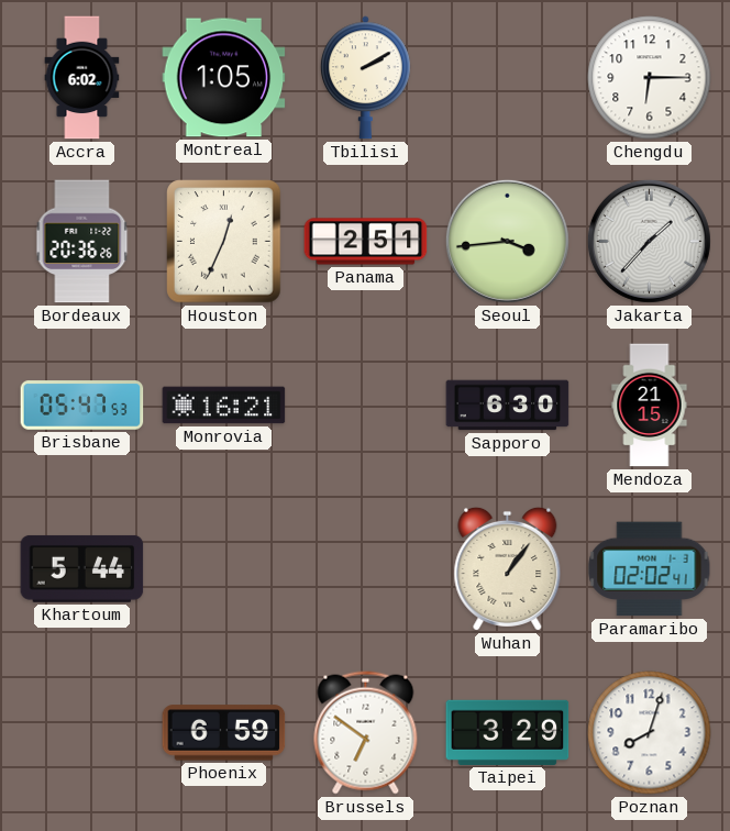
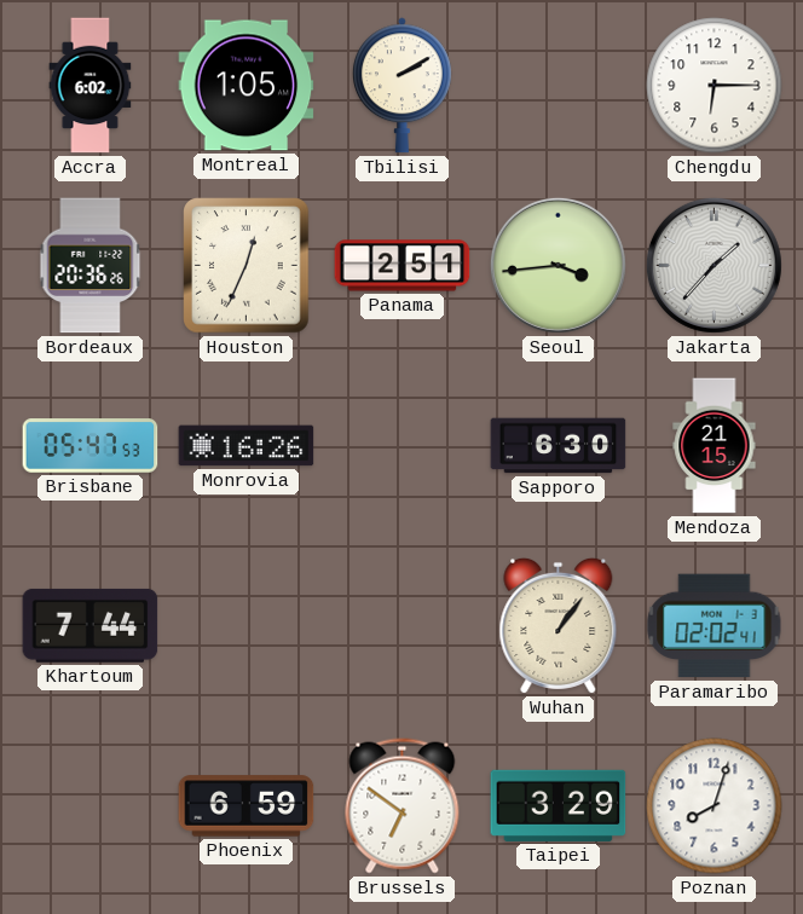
Monrovia: 16:21 -> 16:26 (247, 446)
Khartoum: 5:44 -> 7:44 (91, 625)
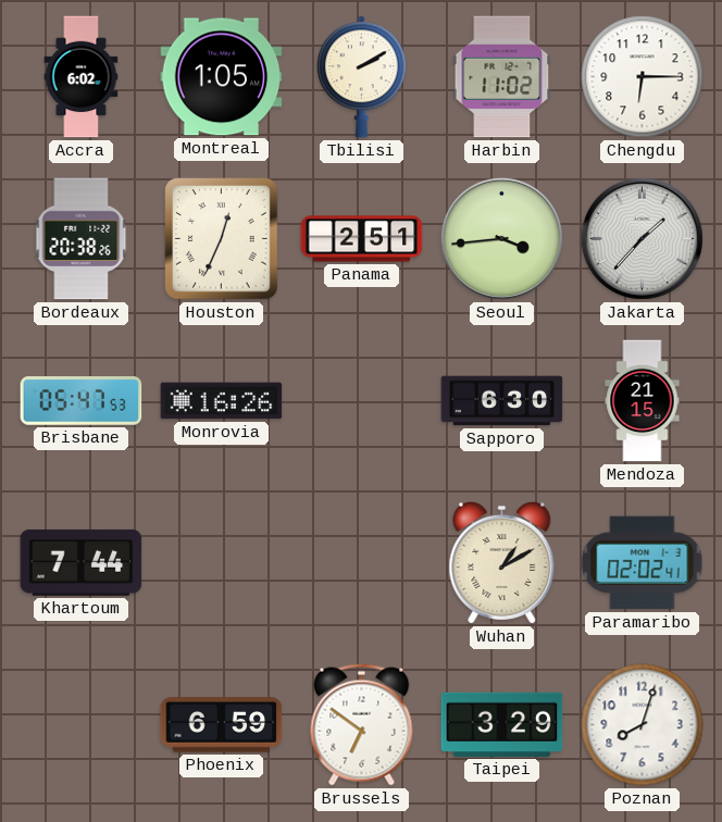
Harbin: none -> 11:02 (502, 77)
Bordeaux: 20:36 -> 20:38 (82, 239)
Wuhan: 1:06 -> 1:10 (502, 562)
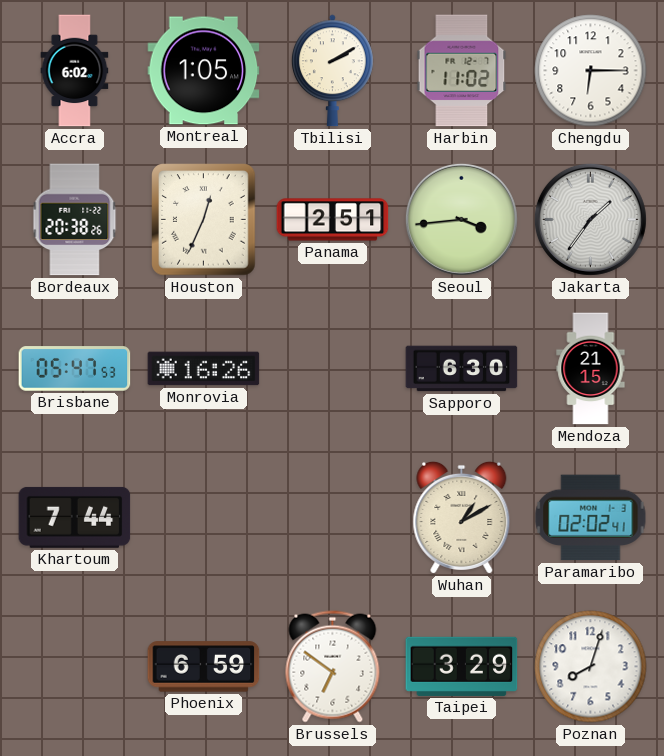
Jakarta: 1:37 -> 1:36 (590, 219)
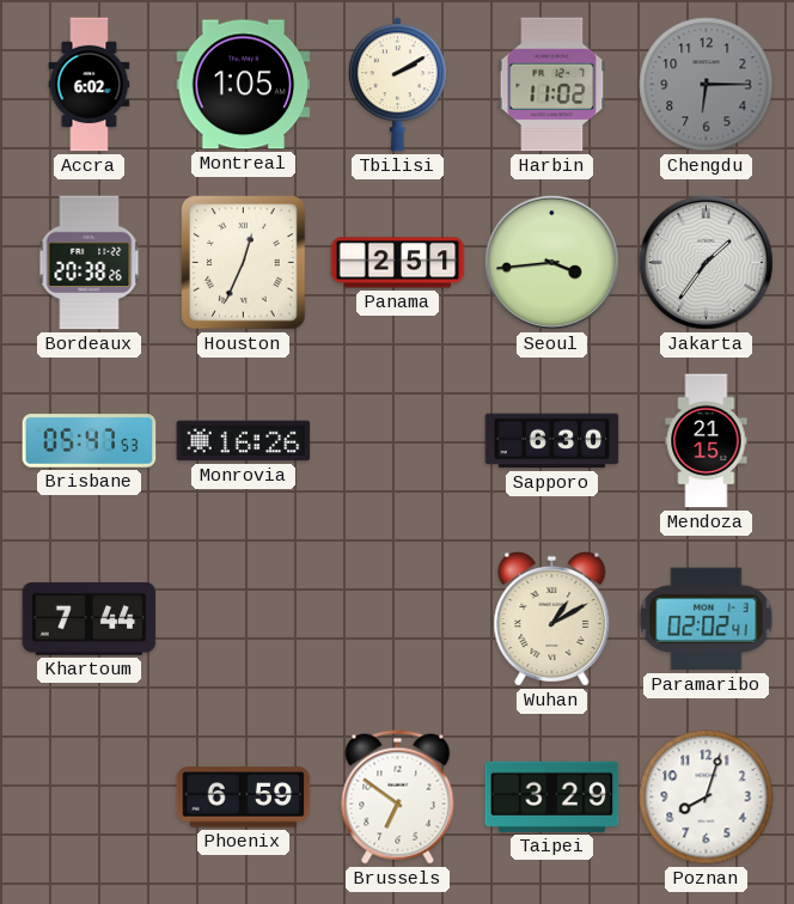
Chengdu dial: white -> grey (707, 85)
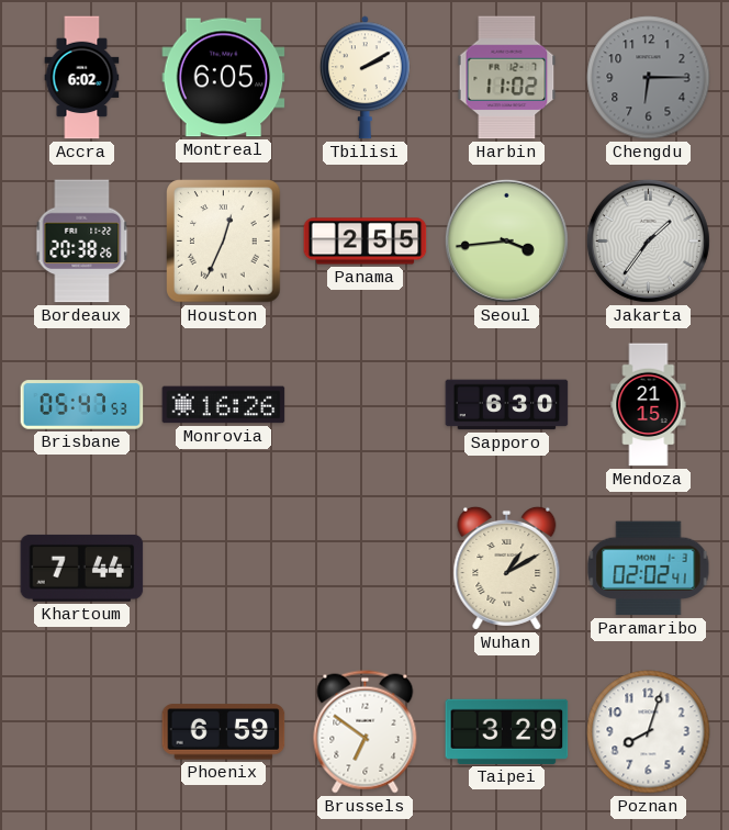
Montreal: 1:05 -> 6:05 (224, 78)
Panama: 2:51 -> 2:55 (366, 242)
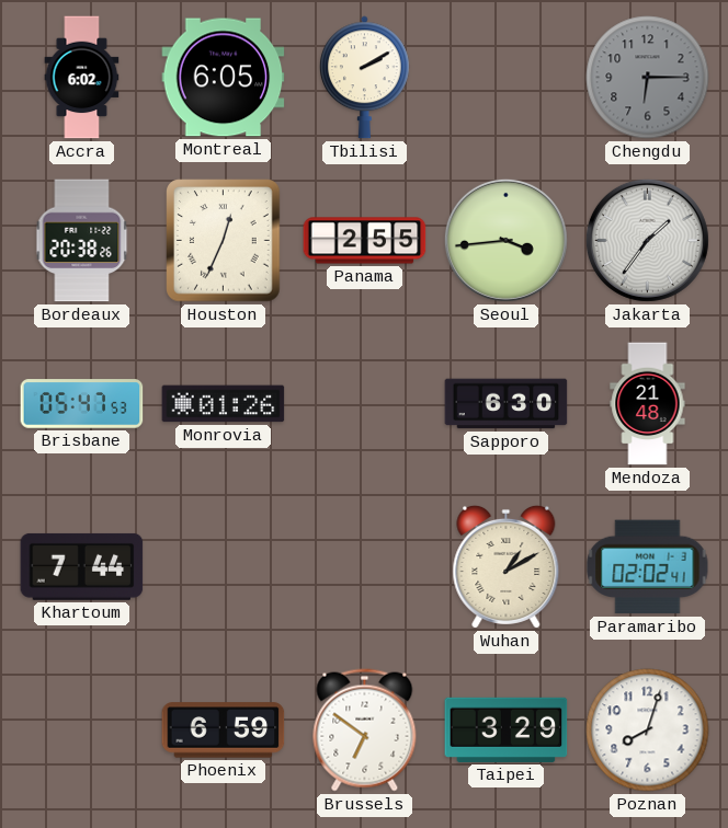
Harbin: 11:02 -> none (507, 78)
Monrovia: 16:26 -> 01:26 (224, 404)
Mendoza: 21:15 -> 21:48 (648, 404)
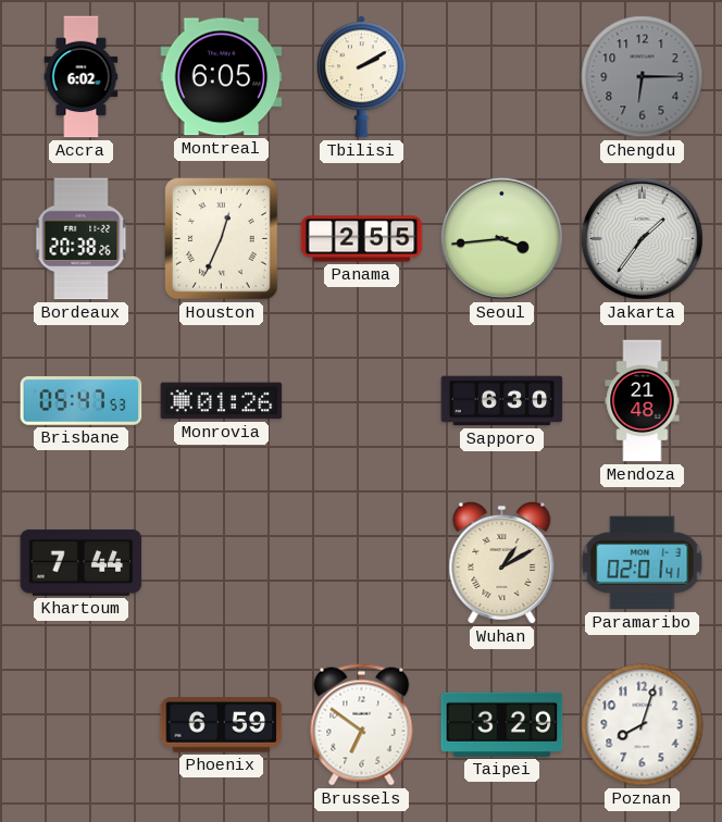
Paramaribo: 02:02 -> 02:01 (643, 563)
